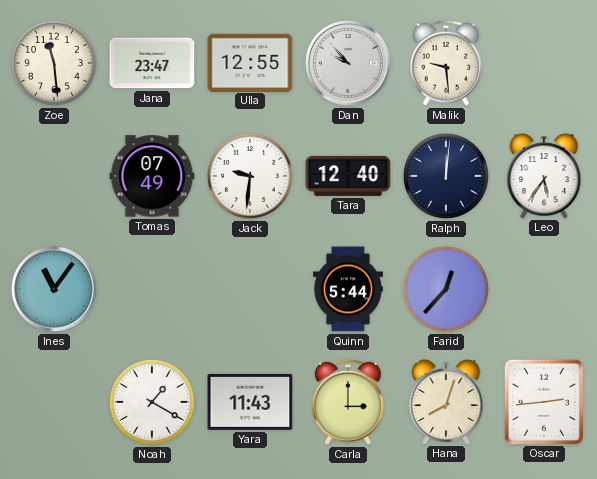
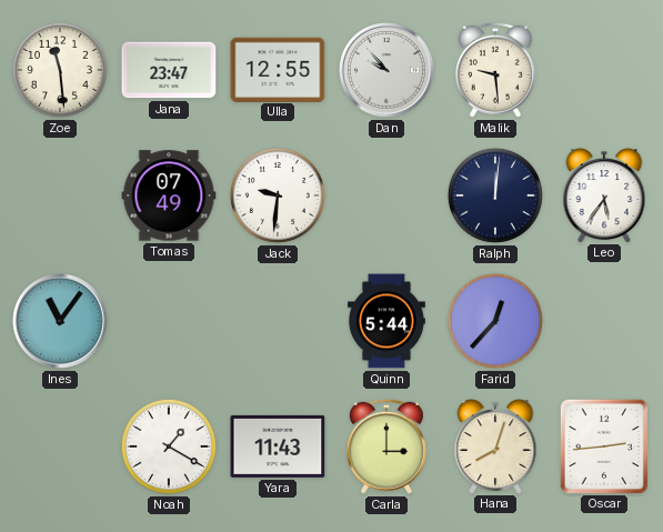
Tara: 12:40 -> none (348, 176)
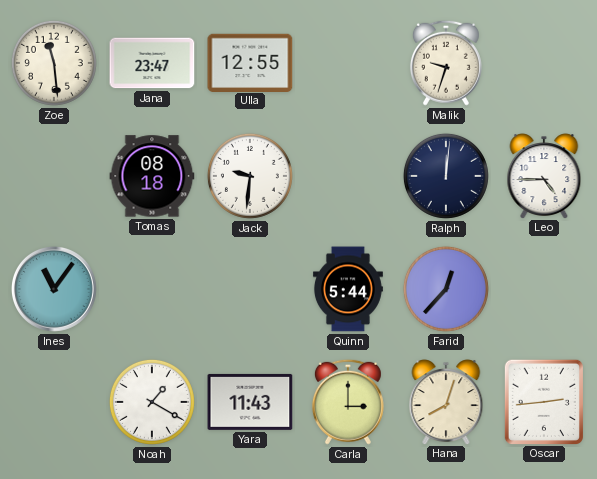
Dan: 9:53 -> none (386, 70)
Malik: 9:29 -> 9:33 (446, 63)
Tomas: 07:49 -> 08:18 (152, 176)
Leo: 5:36 -> 4:45 (544, 176)
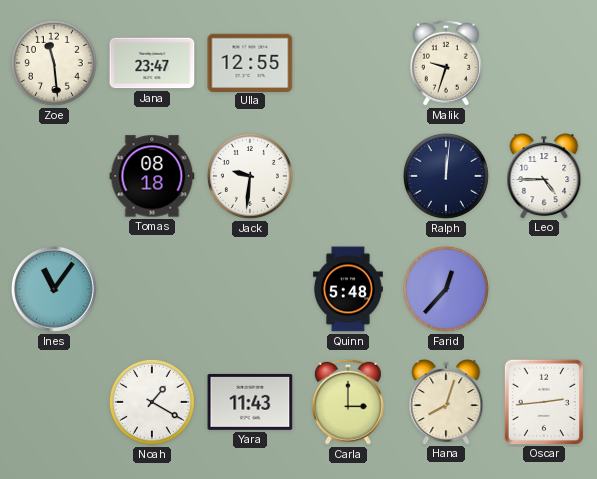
Quinn: 5:44 -> 5:48 (348, 289)
